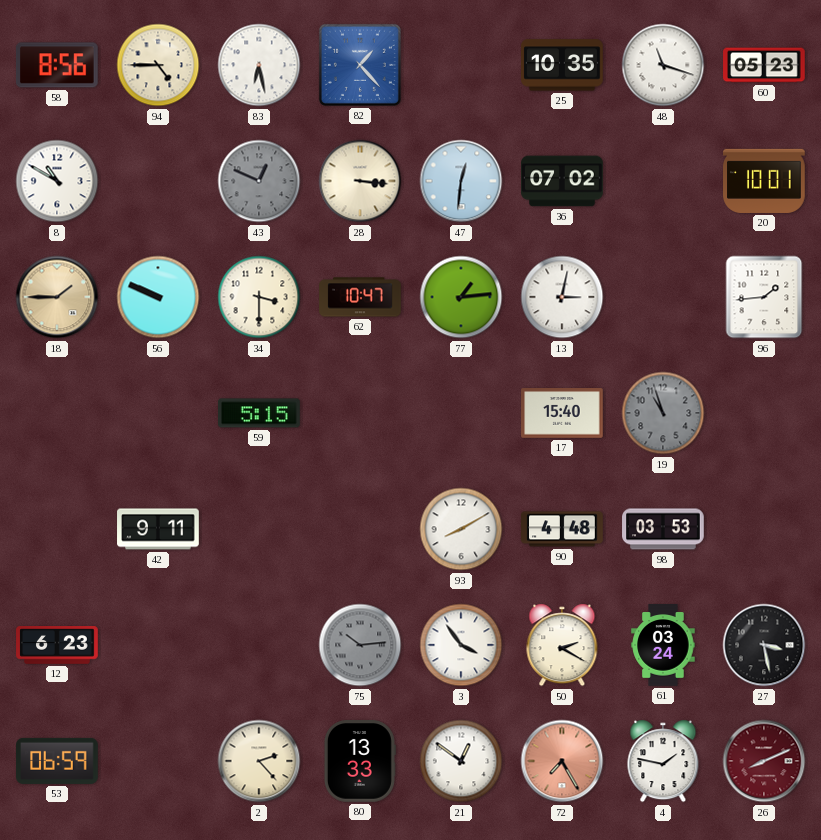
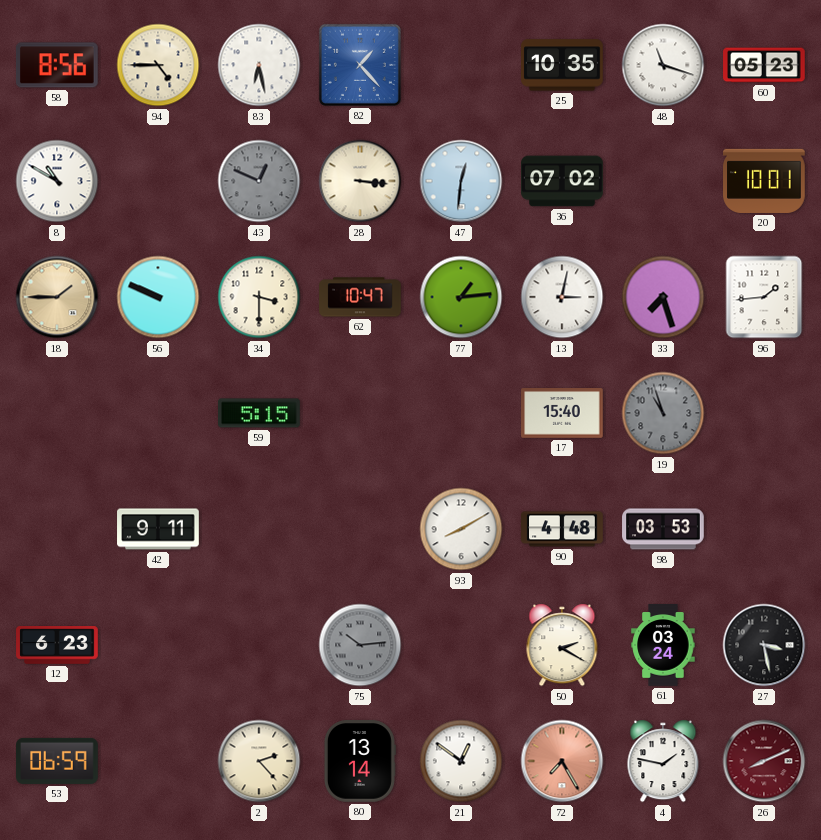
33: none -> 7:27 (663, 297)
3: 3:54 -> none (461, 645)
80: 13:33 -> 13:14 (359, 761)
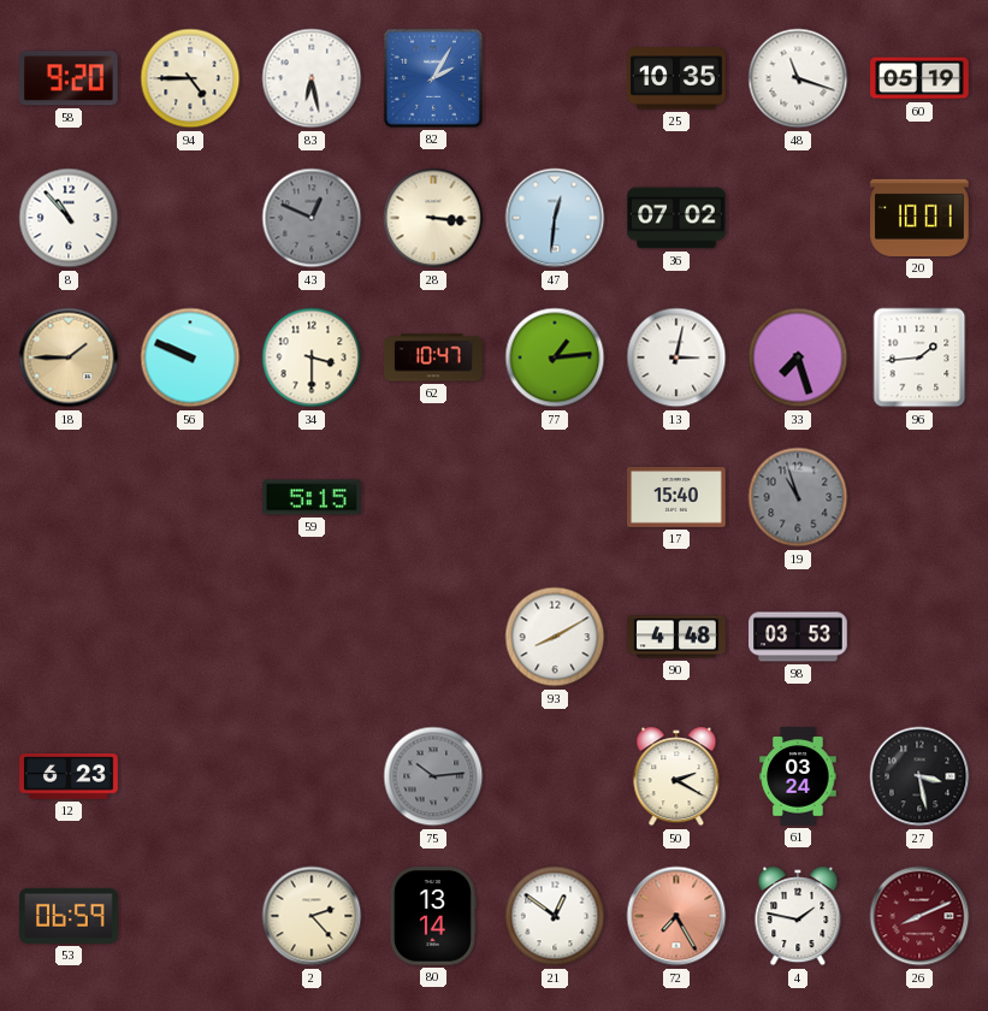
58: 8:56 -> 9:20 (69, 78)
82: 1:23 -> 2:05 (433, 78)
60: 05:23 -> 05:19 (919, 78)
8: 10:50 -> 10:53 (69, 218)
42: 9:11 -> none (158, 529)
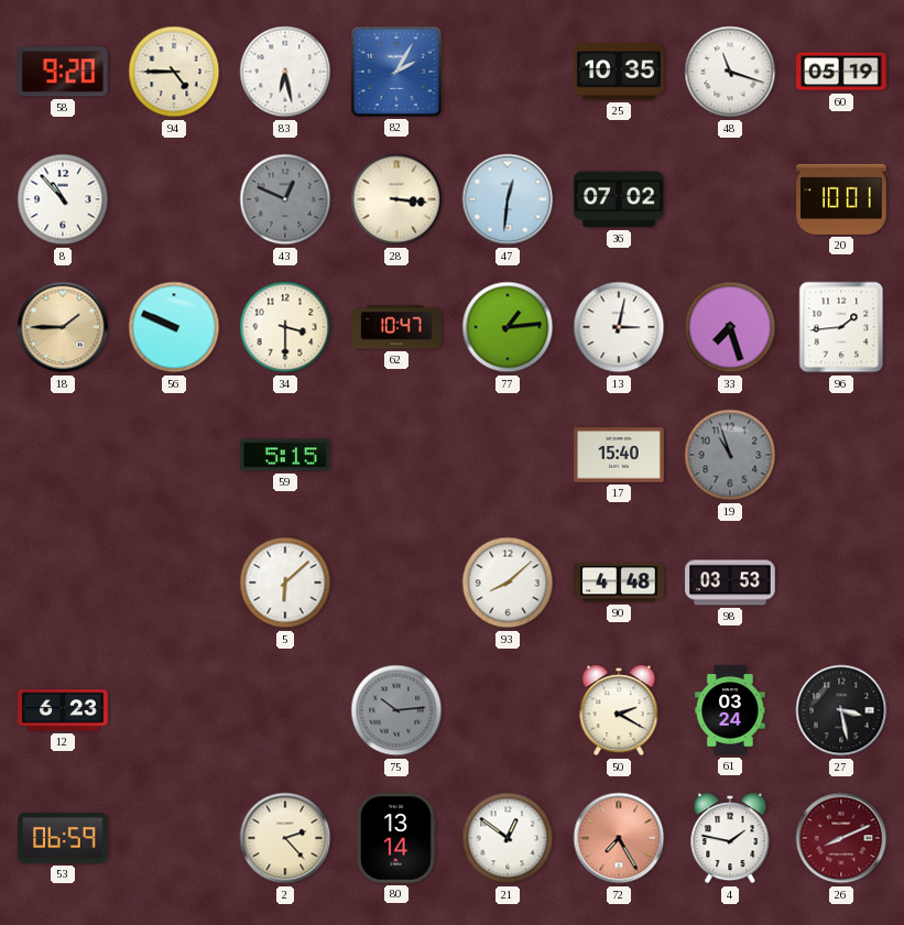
5: none -> 6:08 (285, 583)
93: 8:10 -> 8:08 (508, 583)
